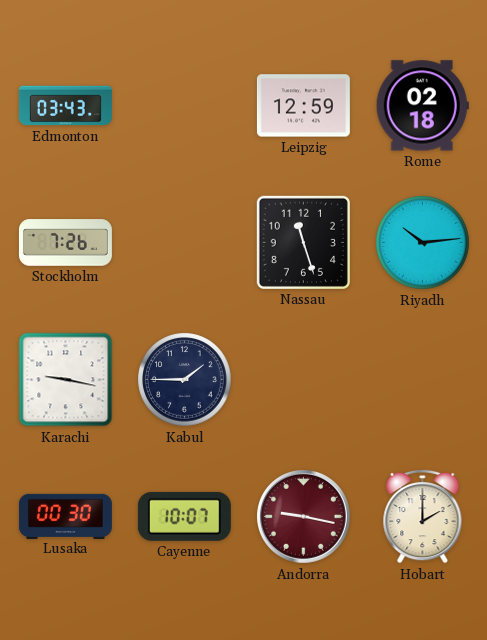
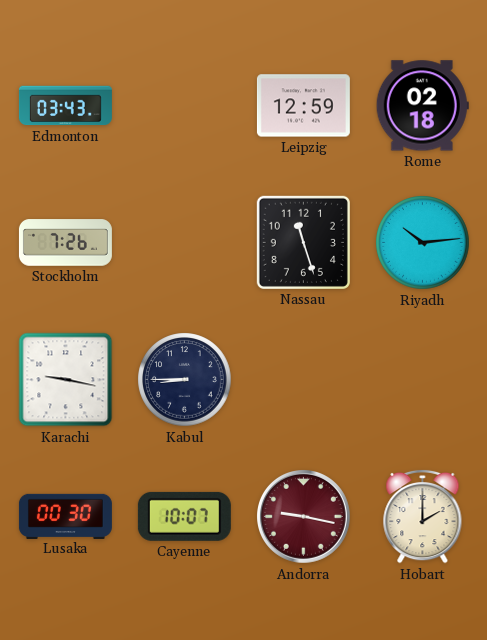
Kabul: 1:45 -> 8:45 (185, 380)
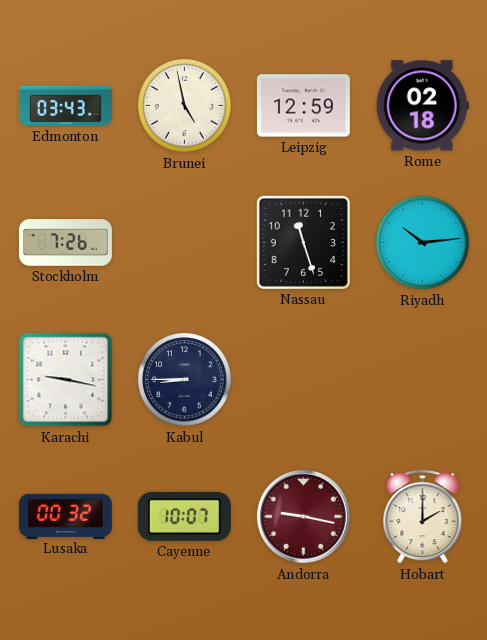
Brunei: none -> 4:58 (185, 106)
Lusaka: 00:30 -> 00:32 (65, 516)
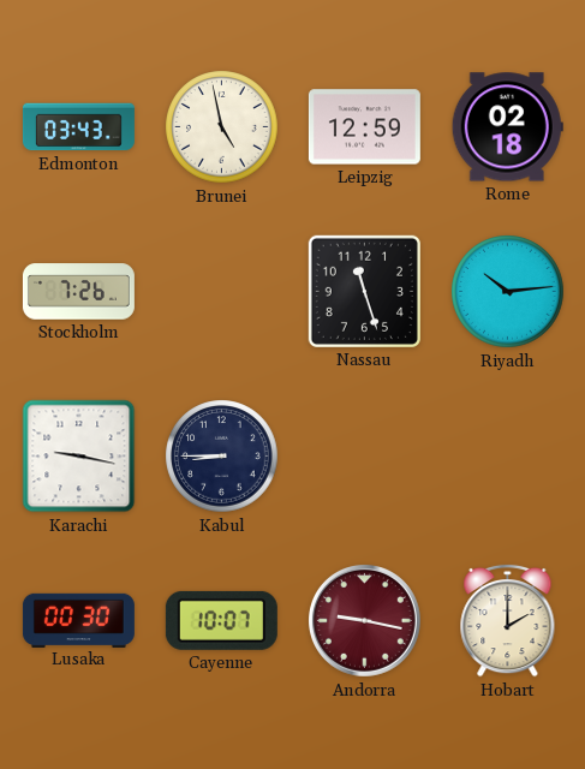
Lusaka: 00:32 -> 00:30 (78, 620)
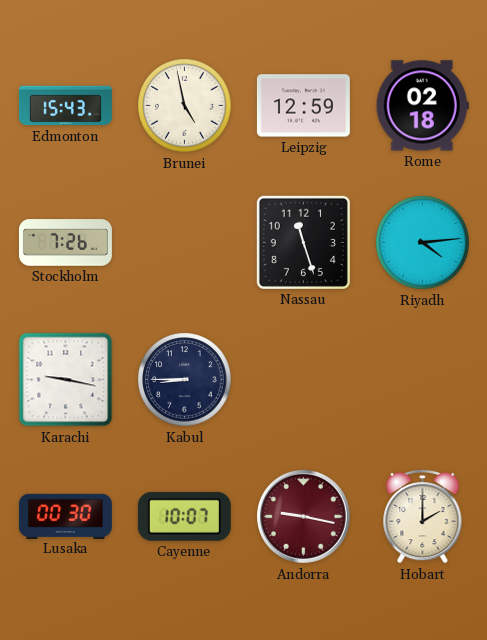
Edmonton: 03:43 -> 15:43 (65, 106)
Riyadh: 10:14 -> 4:14 (423, 243)
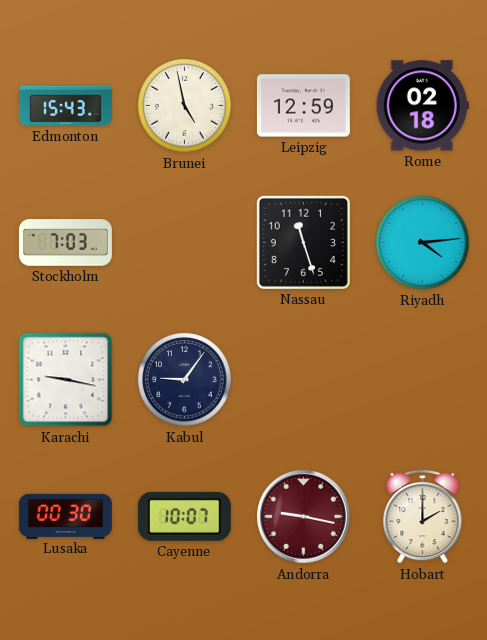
Stockholm: 7:26 -> 7:03 (65, 243)
Kabul: 8:45 -> 9:06 (185, 380)
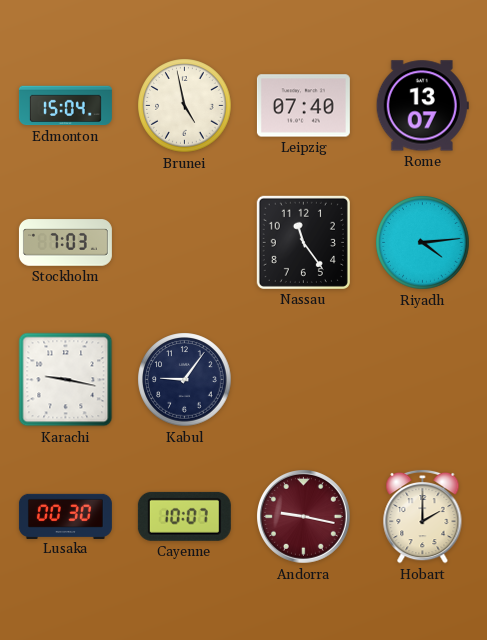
Edmonton: 15:43 -> 15:04 (65, 106)
Leipzig: 12:59 -> 07:40 (303, 106)
Rome: 02:18 -> 13:07 (422, 106)
Nassau: 11:27 -> 11:24 (303, 242)
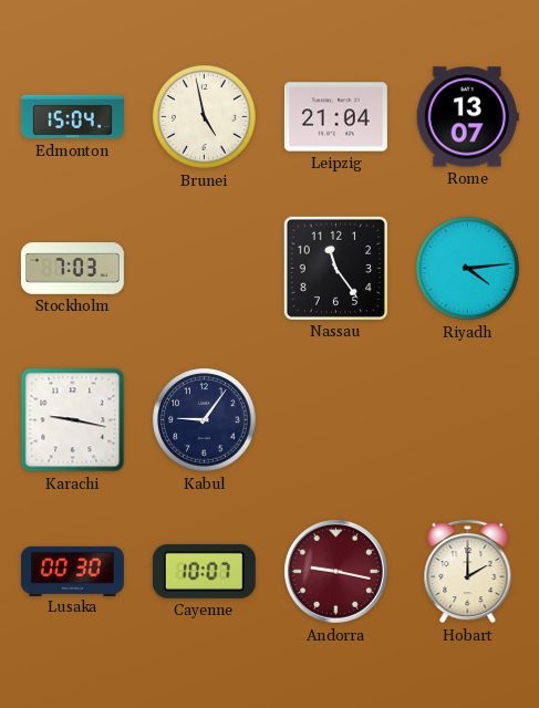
Leipzig: 07:40 -> 21:04 (335, 117)
